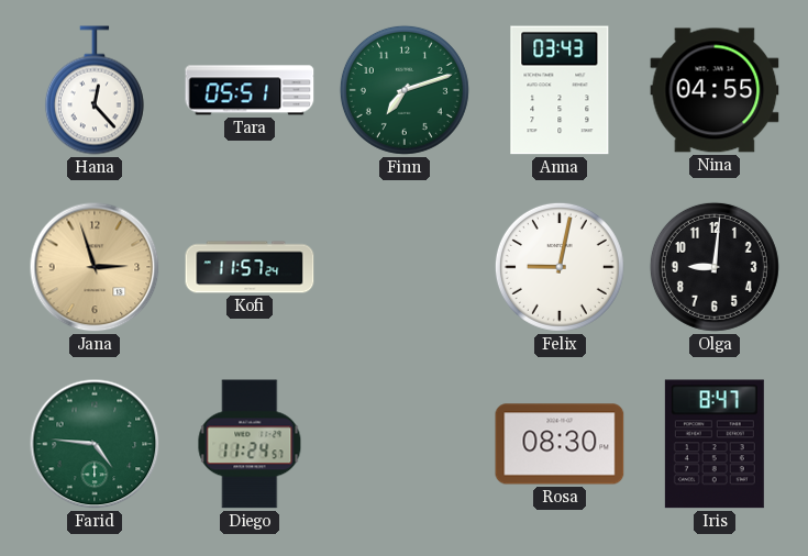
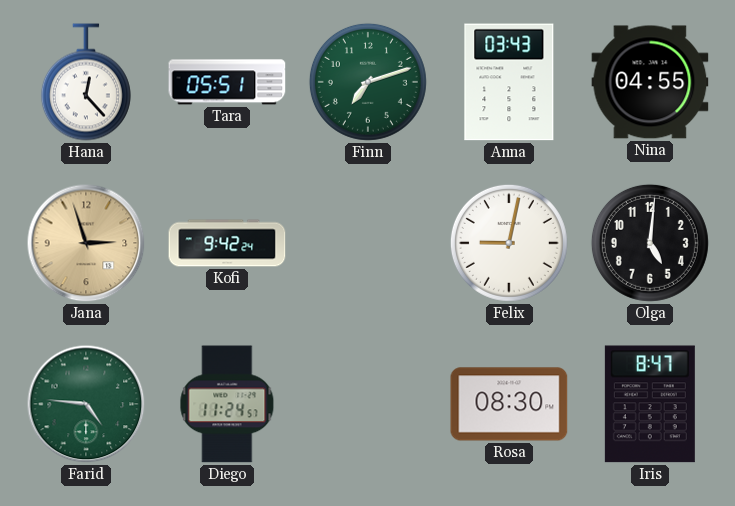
Kofi: 11:57 -> 9:42 (227, 243)
Olga: 9:01 -> 5:01 (650, 243)
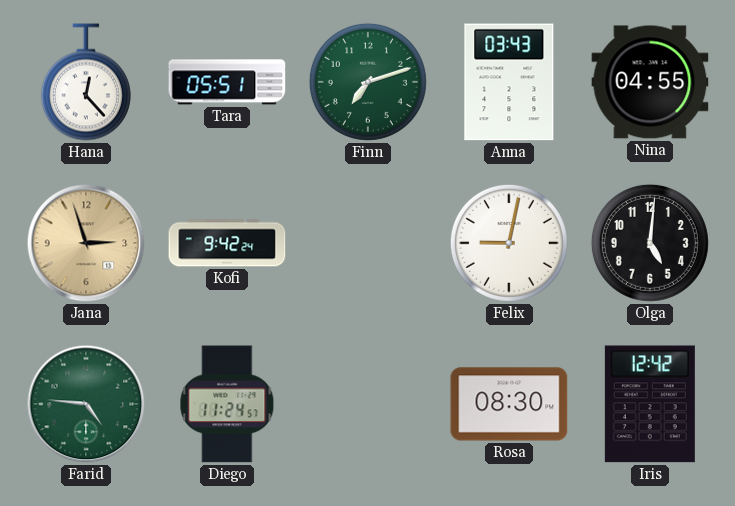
Iris: 8:47 -> 12:42 (650, 404)
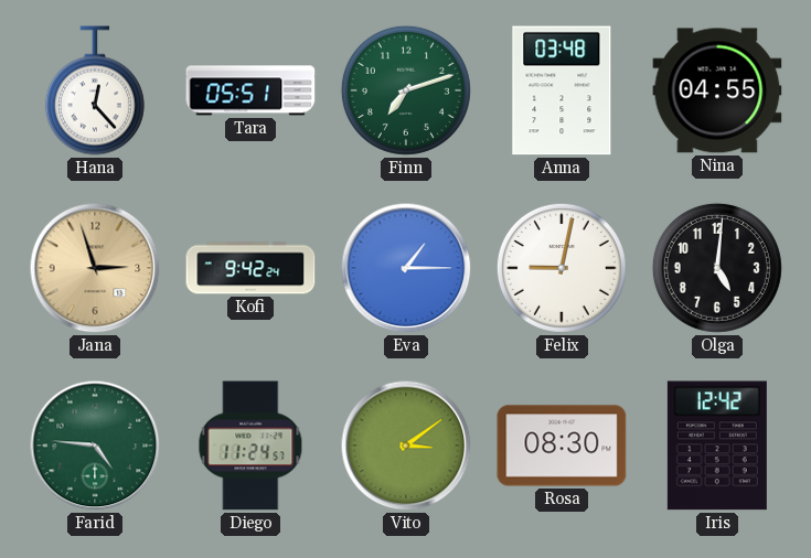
Anna: 03:43 -> 03:48 (562, 90)
Eva: none -> 1:15 (406, 268)
Vito: none -> 3:09 (406, 446)
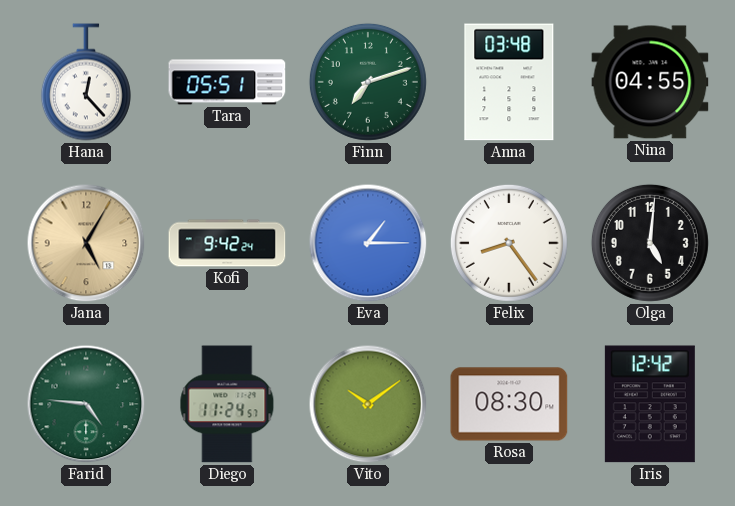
Jana: 2:57 -> 5:05 (86, 243)
Felix: 9:02 -> 8:24 (509, 243)
Vito: 3:09 -> 10:09 (368, 404)
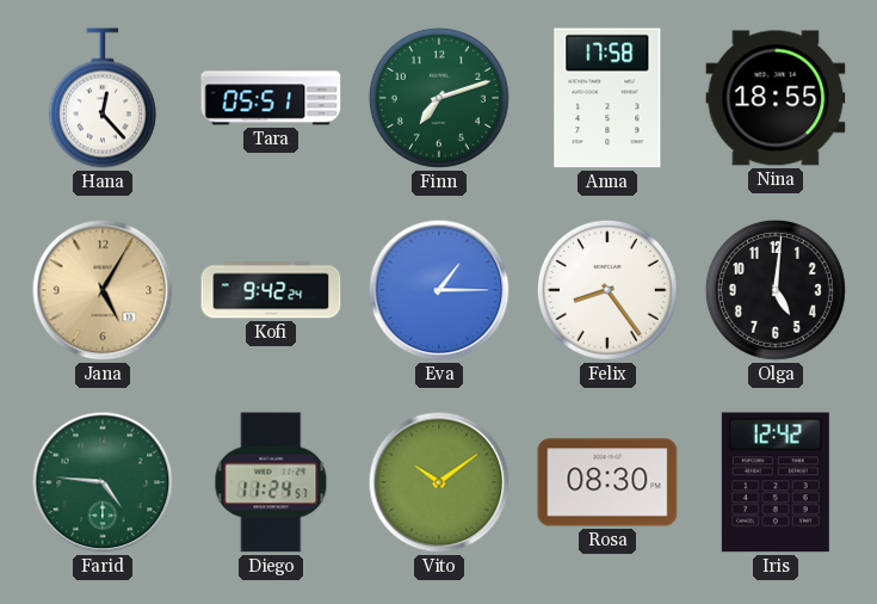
Anna: 03:48 -> 17:58 (607, 98)
Nina: 04:55 -> 18:55 (776, 98)
